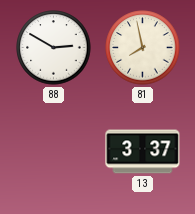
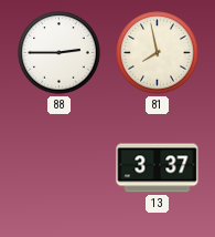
88: 2:50 -> 2:45 (60, 53)
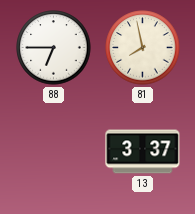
88: 2:45 -> 6:45 (54, 48)
